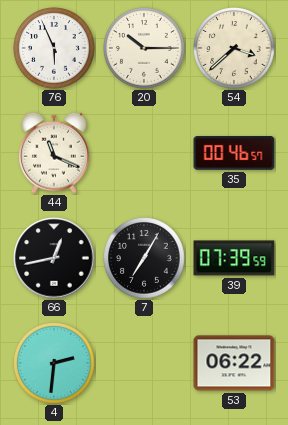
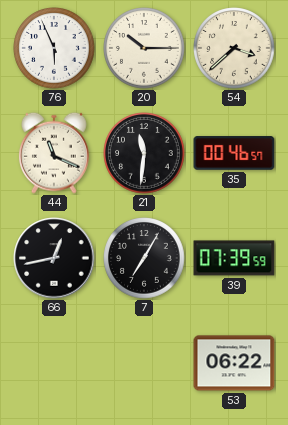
21: none -> 11:31 (144, 153)
4: 2:31 -> none (54, 363)
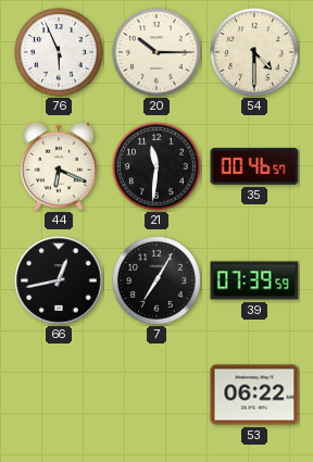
54: 3:38 -> 4:30 (254, 52)
44: 11:19 -> 6:19 (59, 166)
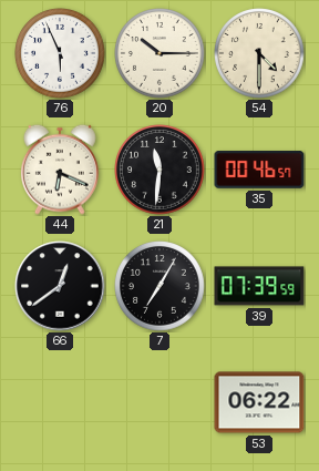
66: 12:43 -> 12:39 (60, 286)
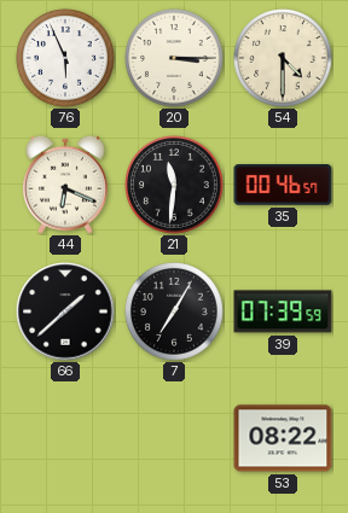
20: 10:15 -> 3:15 (174, 58)
66: 12:39 -> 1:38 (65, 311)
53: 06:22 -> 08:22 (283, 438)
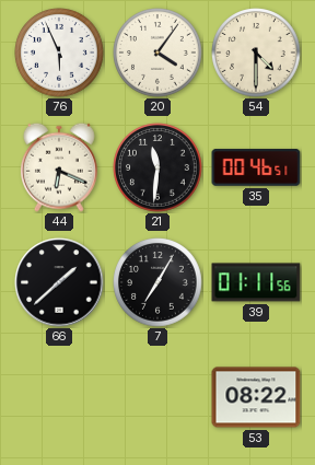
20: 3:15 -> 4:06 (157, 53)
35: 00:46:57 -> 00:46:51 (256, 167)
39: 07:39 -> 01:11 (256, 282)
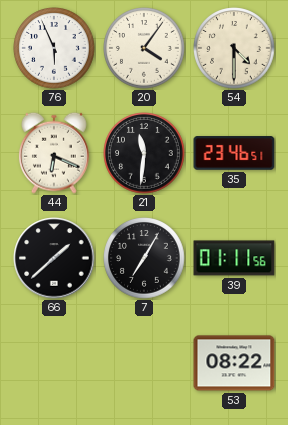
35: 00:46 -> 23:46 (234, 153)
